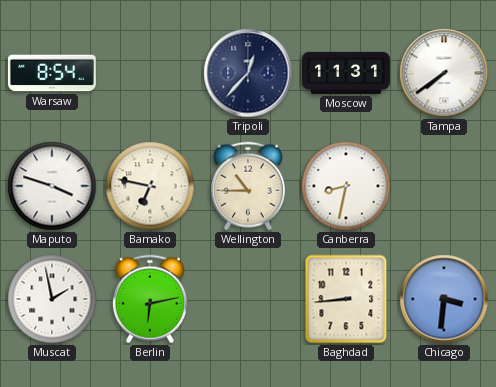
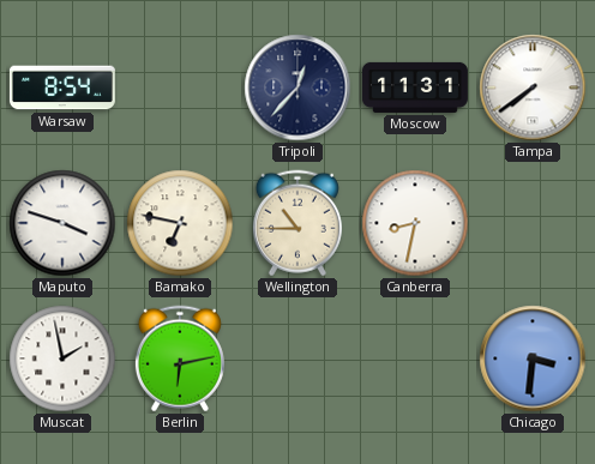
Baghdad: 8:44 -> none (346, 299)
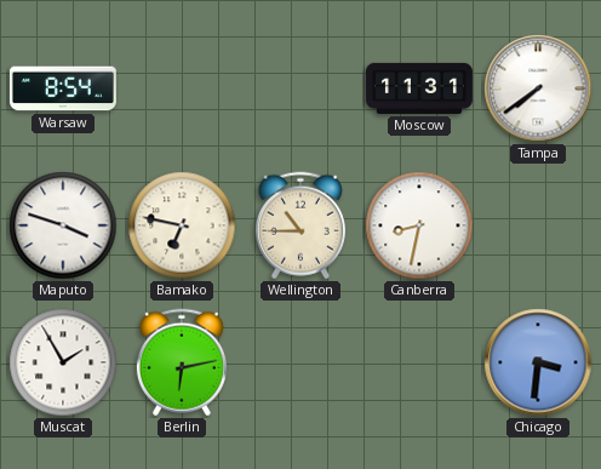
Tripoli: 12:37 -> none (297, 88)
Muscat: 1:58 -> 1:55 (63, 362)
